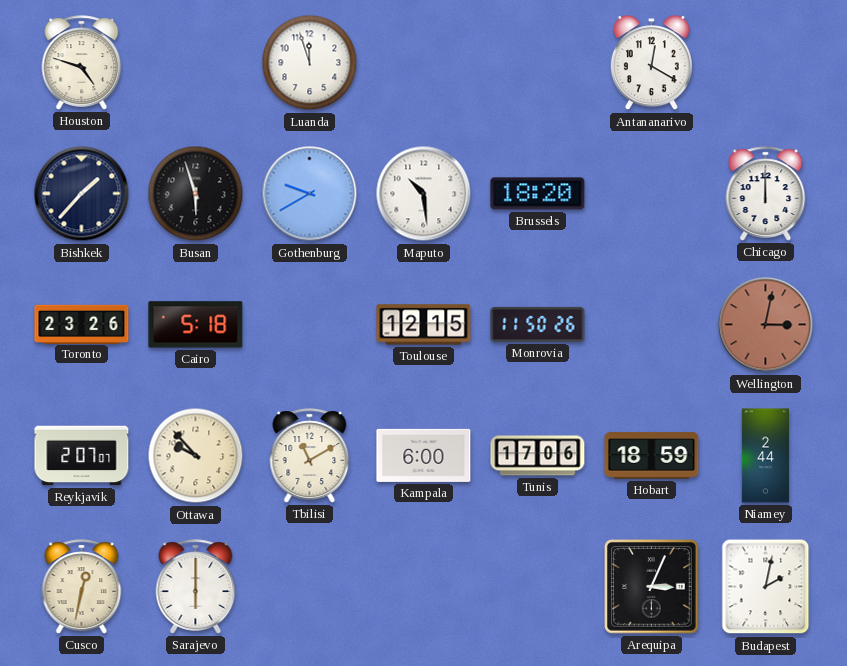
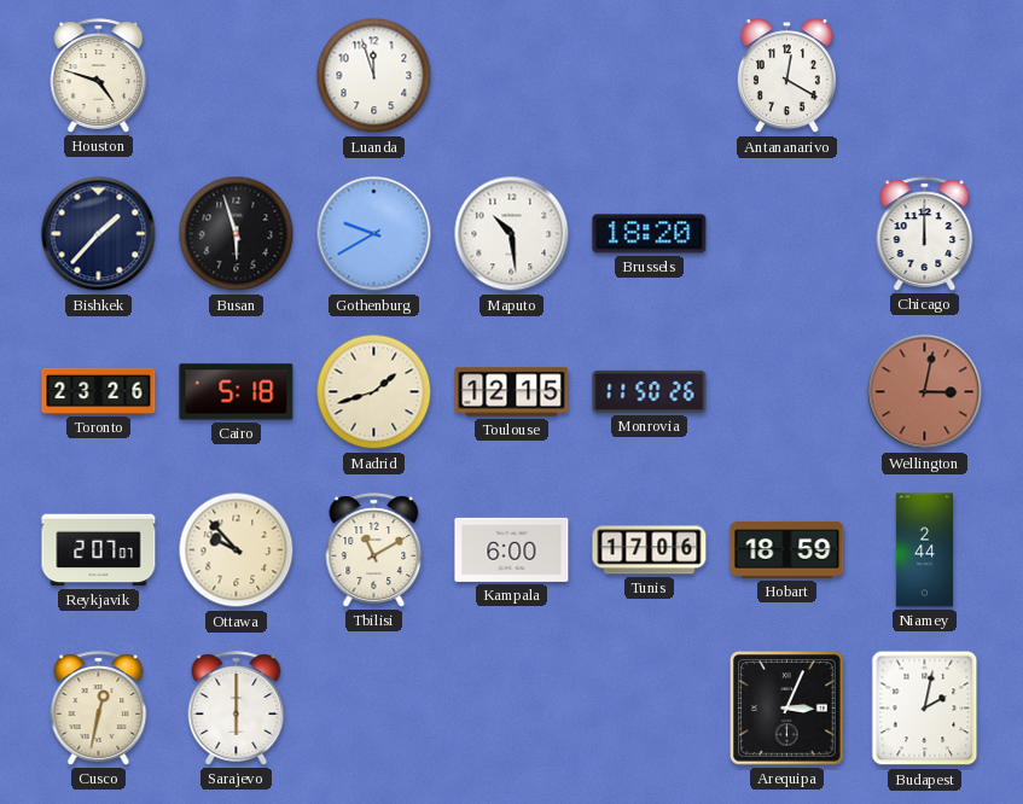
Madrid: none -> 1:42 (374, 392)
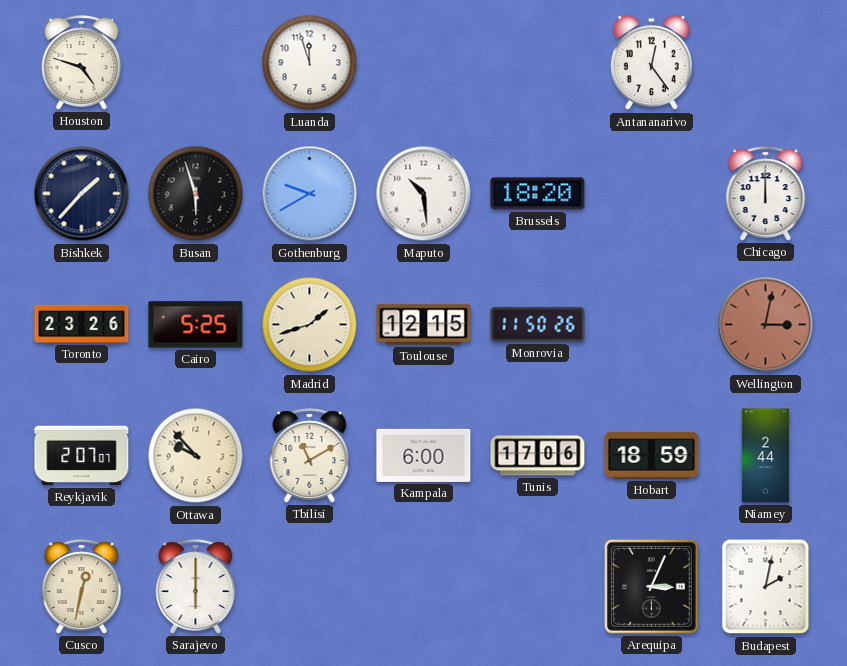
Antananarivo: 12:20 -> 12:24 (651, 63)
Cairo: 5:18 -> 5:25 (196, 325)
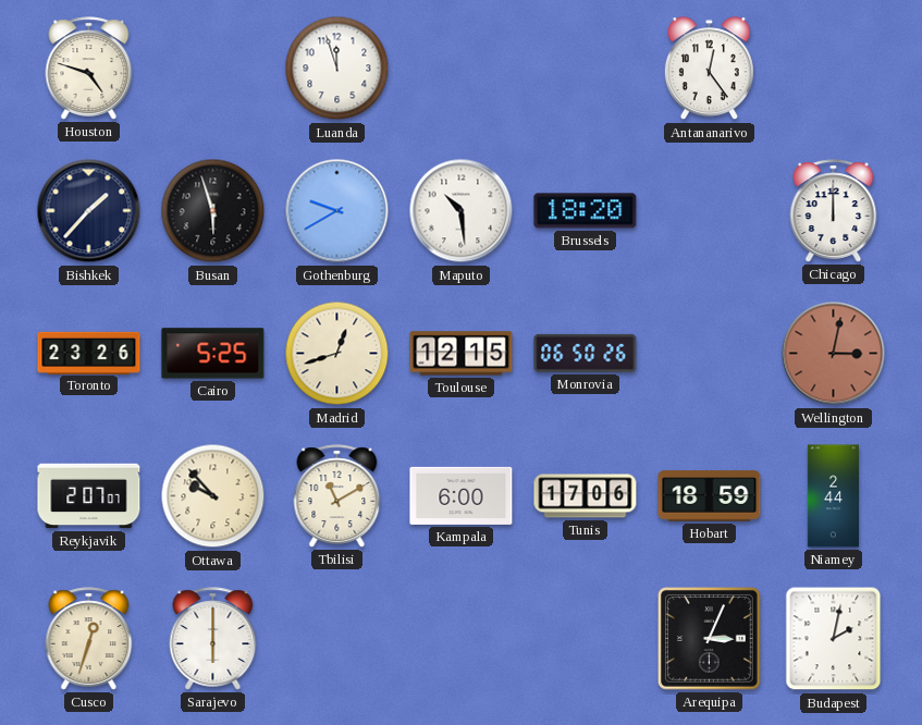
Madrid: 1:42 -> 12:42 (337, 354)
Monrovia: 11:50 -> 06:50 (586, 353)
Cusco: 12:32 -> 12:33 (89, 639)
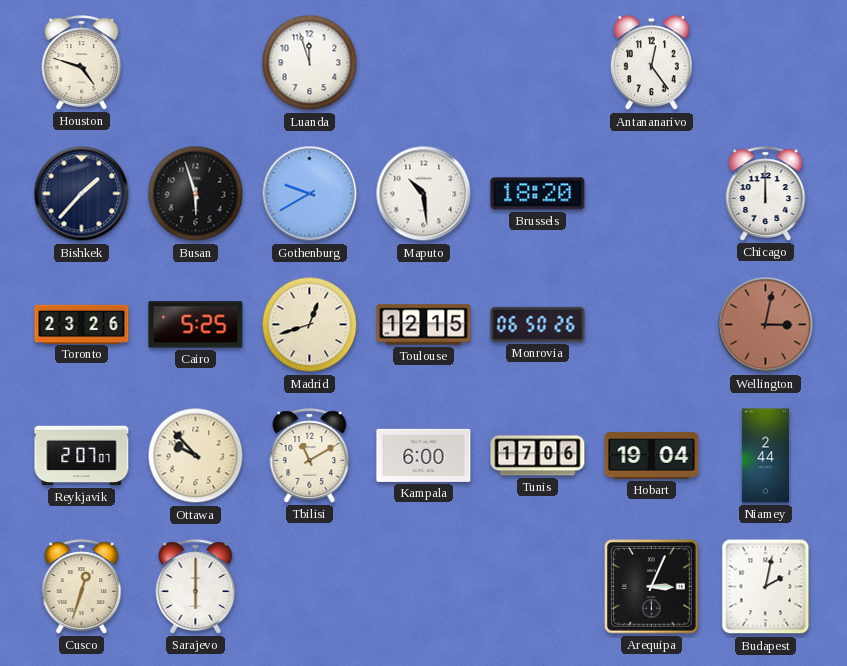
Hobart: 18:59 -> 19:04 (652, 456)
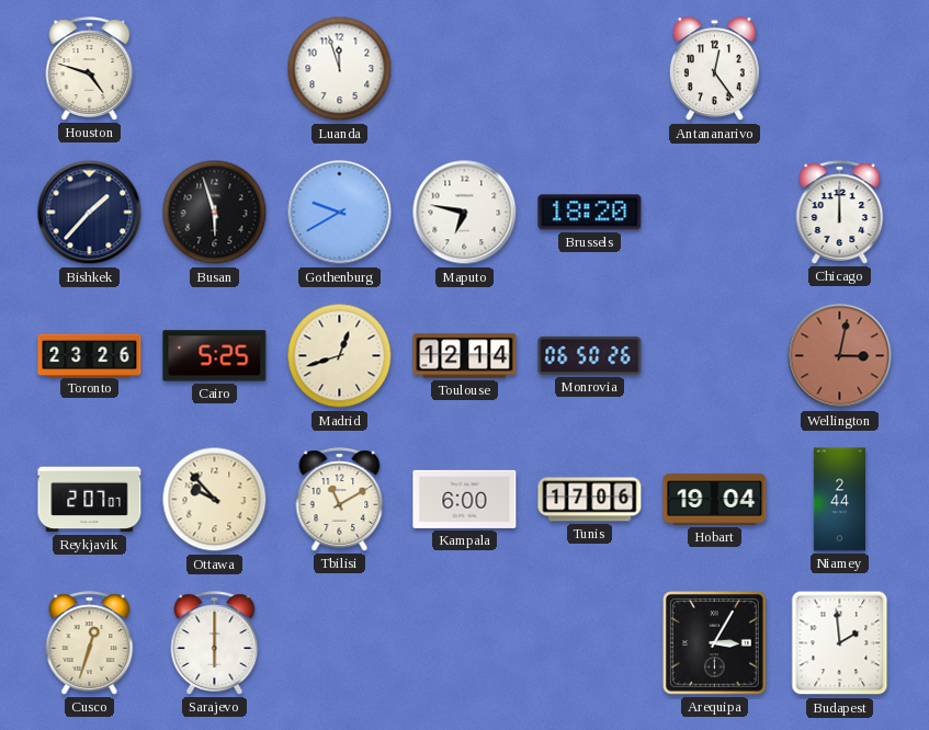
Maputo: 10:29 -> 6:47 (465, 213)
Toulouse: 12:15 -> 12:14 (465, 356)
Arequipa: 3:04 -> 3:05 (715, 643)
Budapest: 2:02 -> 1:59 (840, 643)
